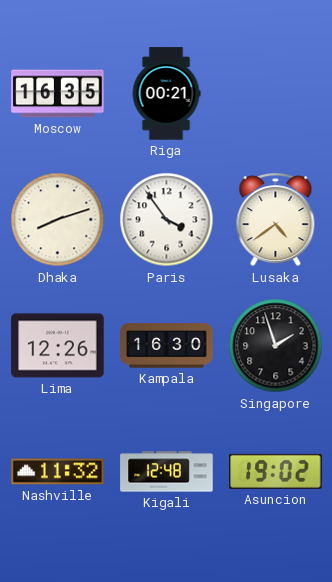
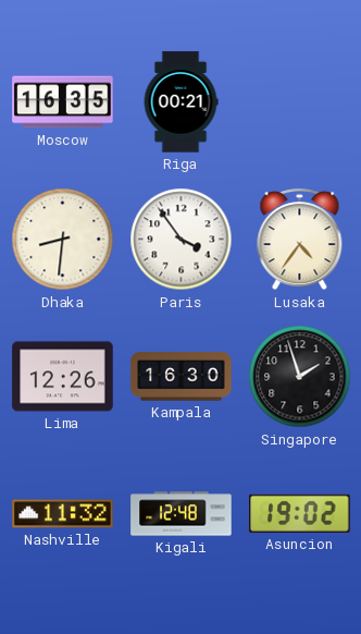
Dhaka: 8:12 -> 8:31 (63, 240)
Lusaka: 4:39 -> 4:36 (300, 240)
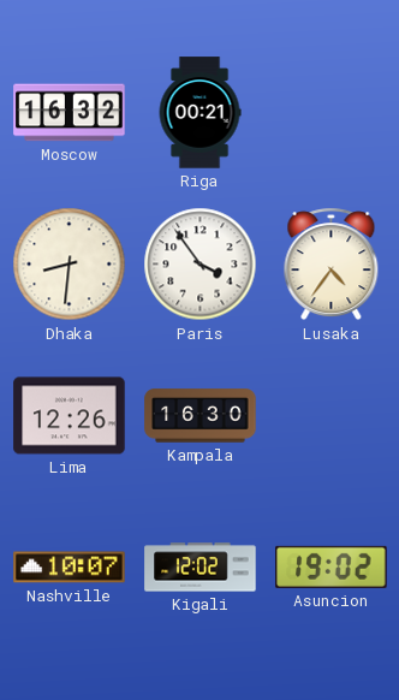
Moscow: 16:35 -> 16:32 (70, 113)
Singapore: 1:57 -> none (300, 377)
Nashville: 11:32 -> 10:07 (70, 568)
Kigali: 12:48 -> 12:02 (201, 568)
